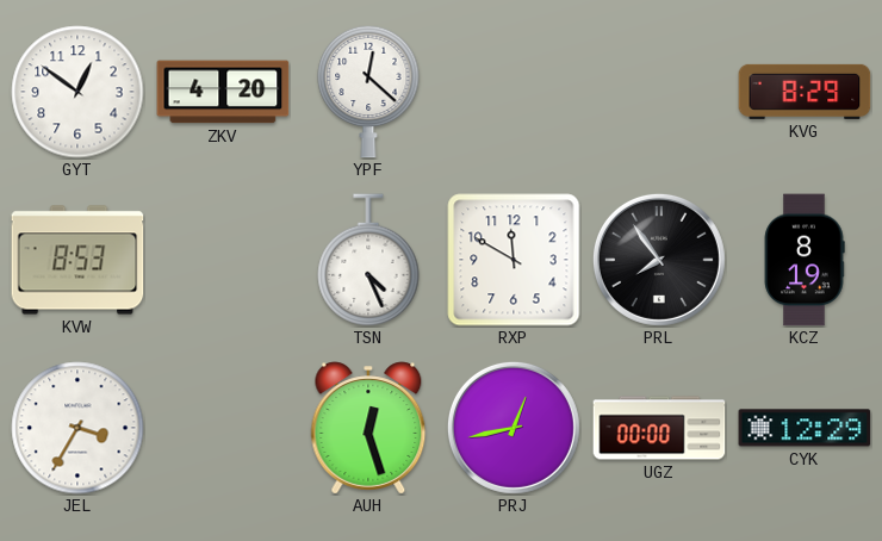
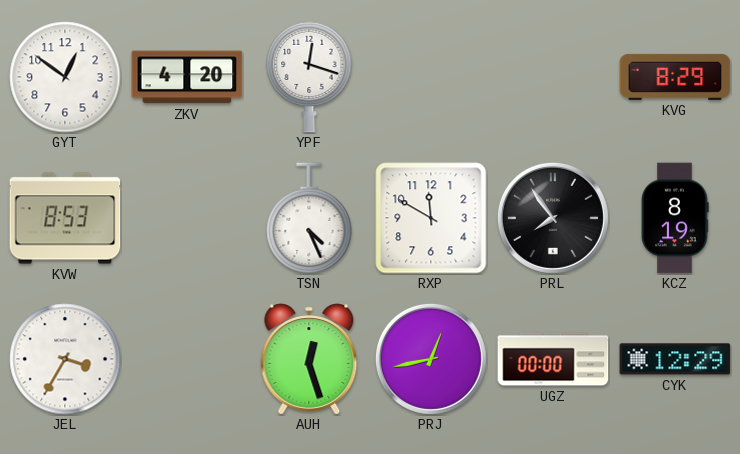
YPF: 12:22 -> 12:18 (309, 77)
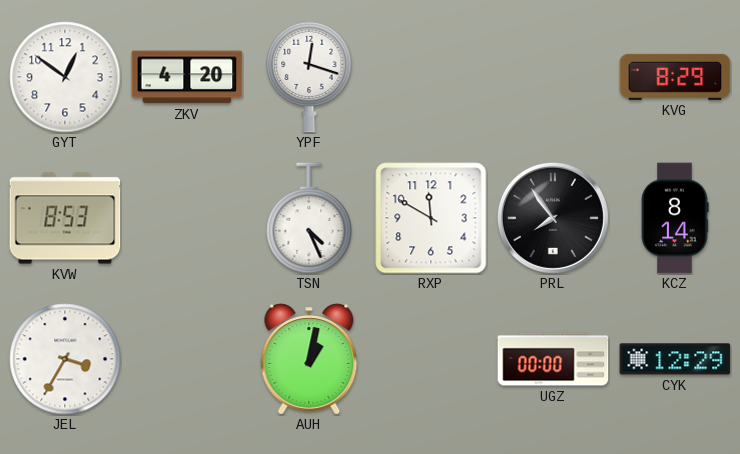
KCZ: 8:19 -> 8:14 (675, 218)
AUH: 12:27 -> 1:02 (309, 359)
PRJ: 12:43 -> none (431, 359)
